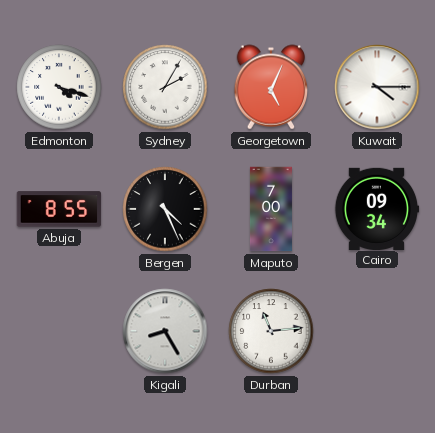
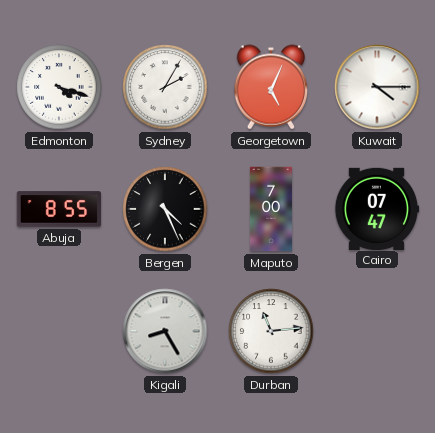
Cairo: 09:34 -> 07:47 (377, 208)
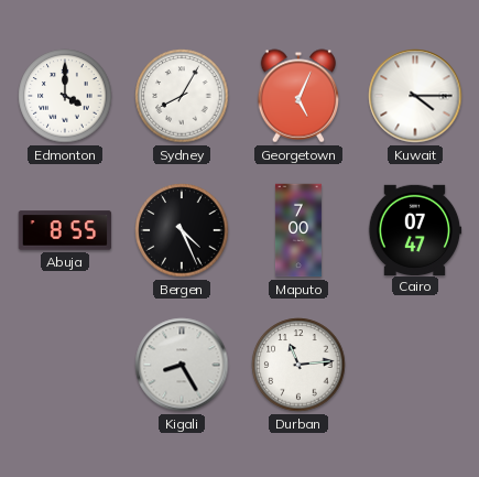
Edmonton: 4:18 -> 4:00 (65, 96)
Sydney: 2:05 -> 8:05 (182, 96)
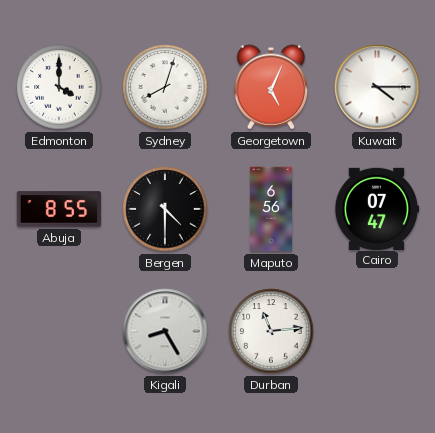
Sydney: 8:05 -> 8:03 (165, 87)
Bergen: 4:26 -> 4:30 (165, 209)
Maputo: 7:00 -> 6:56 (271, 209)
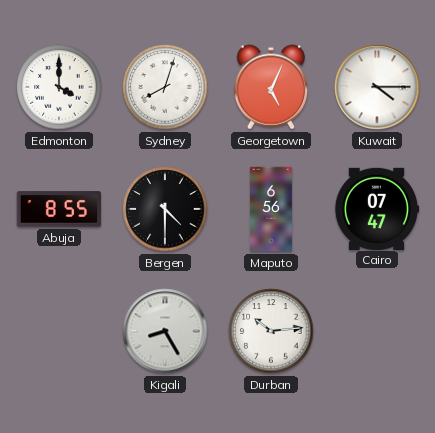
Durban: 11:14 -> 10:14 (271, 331)
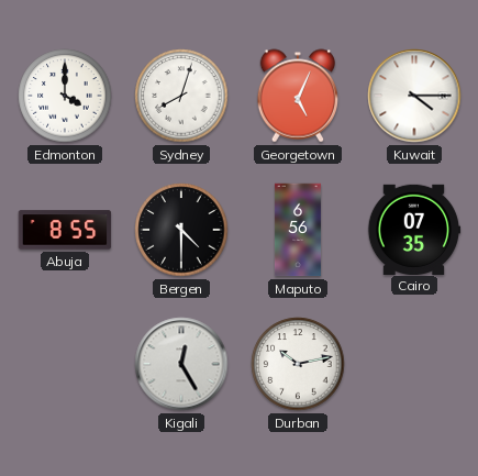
Cairo: 07:47 -> 07:35 (414, 229)
Kigali: 8:25 -> 12:25 (181, 364)
Durban: 10:14 -> 10:13 (298, 364)
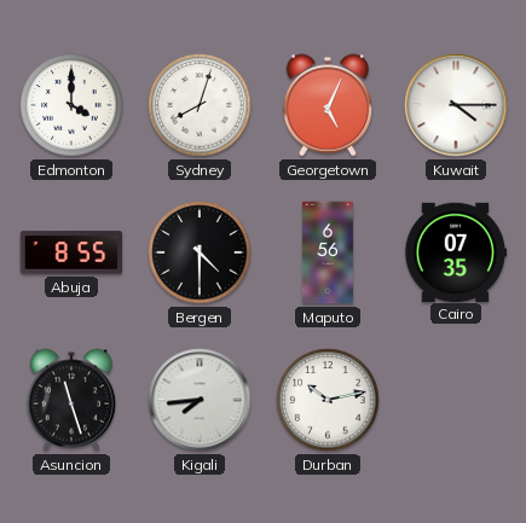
Asuncion: none -> 11:27 (71, 400)
Kigali: 12:25 -> 7:44 (200, 400)
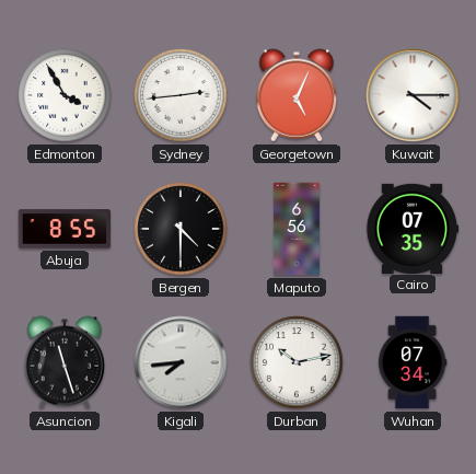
Edmonton: 4:00 -> 3:55 (65, 95)
Sydney: 8:03 -> 2:44 (181, 95)
Wuhan: none -> 07:34 (413, 362)
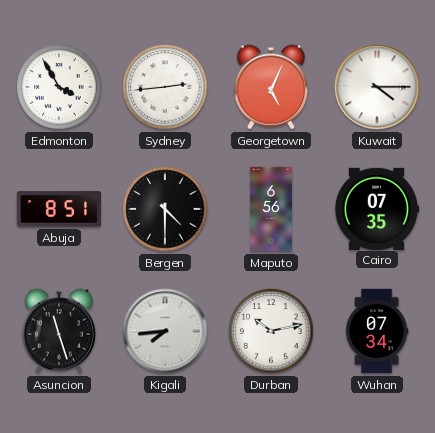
Abuja: 8:55 -> 8:51 (59, 209)
